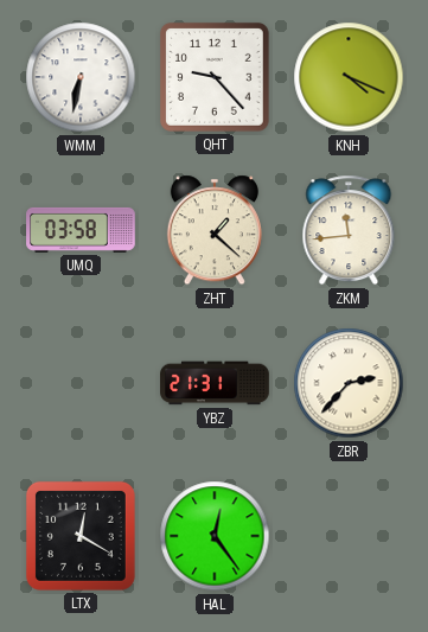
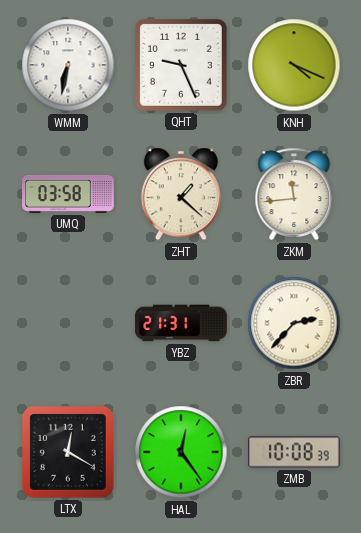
QHT: 9:23 -> 9:26 (181, 65)
ZMB: none -> 10:08 (295, 452)
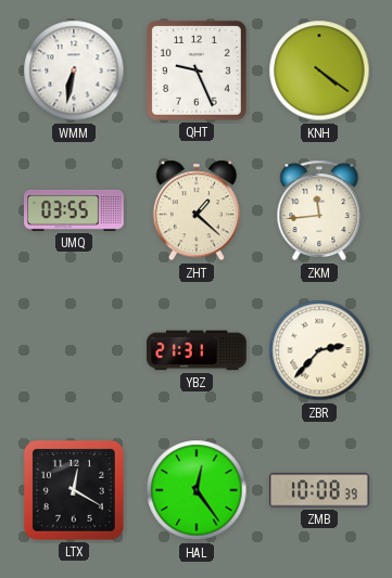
KNH: 4:19 -> 4:21 (319, 70)
UMQ: 03:58 -> 03:55 (74, 210)
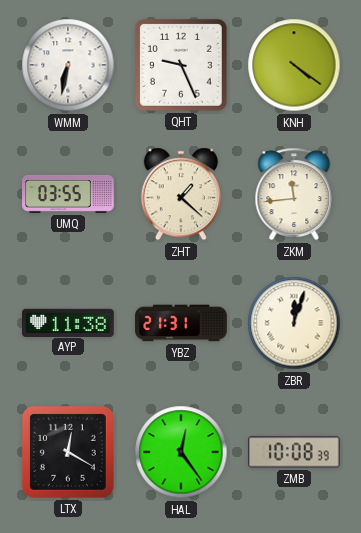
AYP: none -> 11:38 (69, 322)
ZBR: 2:37 -> 12:03 (294, 323)
